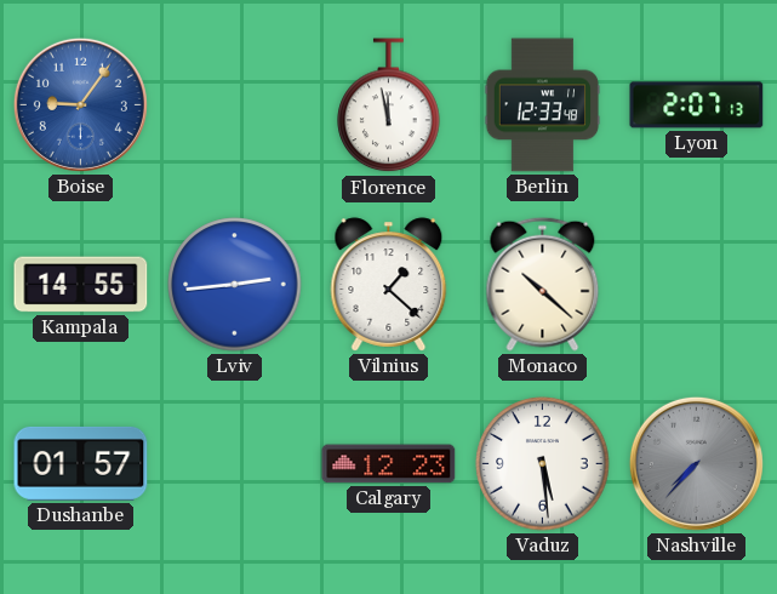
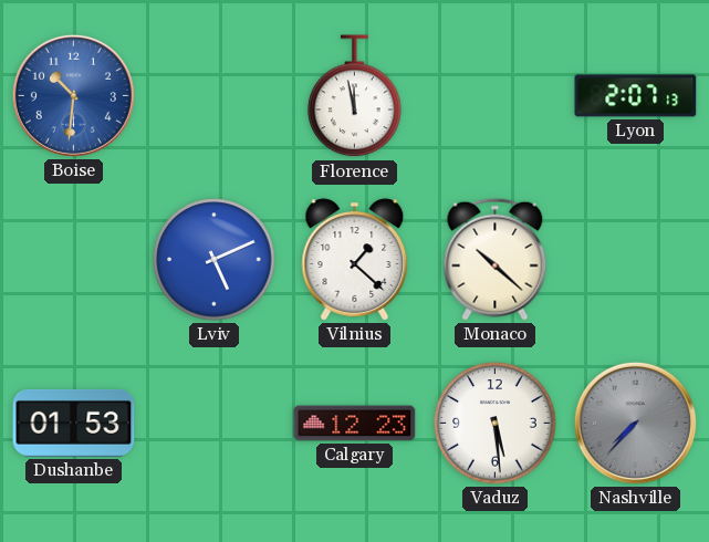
Boise: 9:06 -> 10:31 (73, 95)
Berlin: 12:33 -> none (543, 105)
Kampala: 14:55 -> none (81, 285)
Lviv: 2:44 -> 5:11 (215, 260)
Dushanbe: 01:57 -> 01:53 (74, 423)
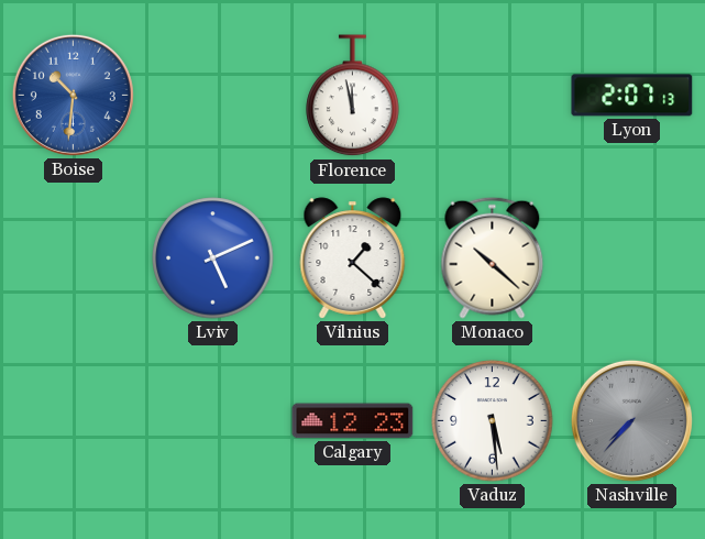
Dushanbe: 01:53 -> none (74, 423)
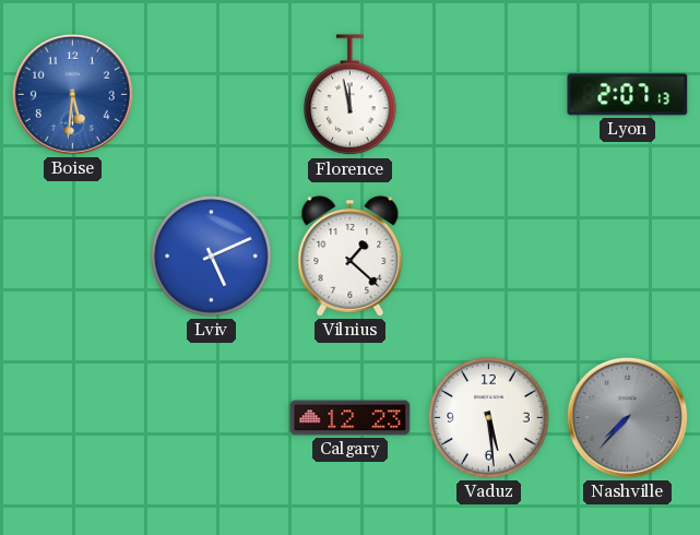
Boise: 10:31 -> 5:31 (72, 94)
Monaco: 10:22 -> none (493, 257)
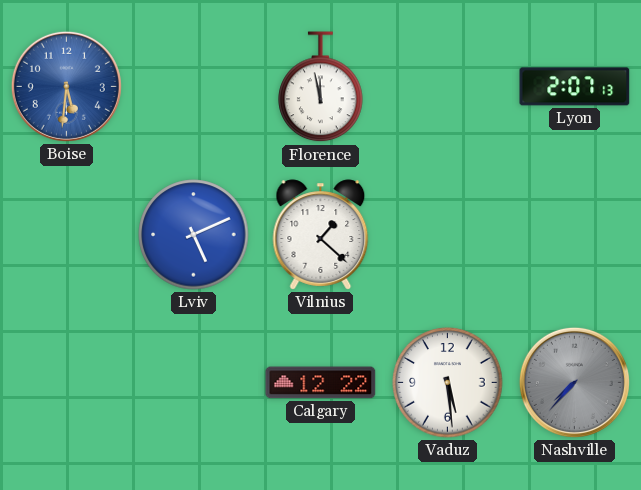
Calgary: 12:23 -> 12:22 (321, 383)
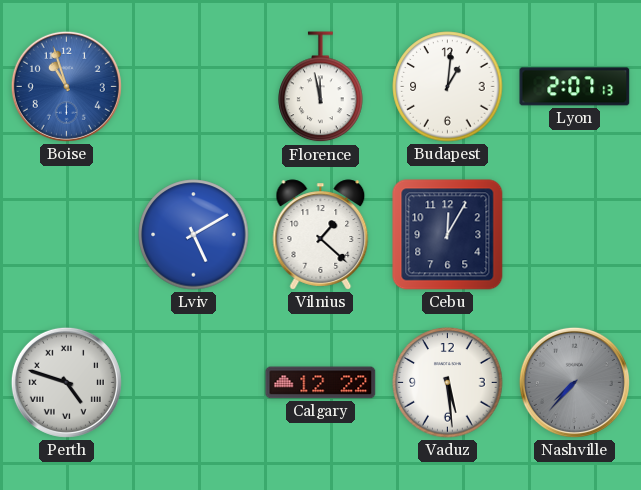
Boise: 5:31 -> 10:57 (66, 86)
Budapest: none -> 1:01 (448, 87)
Lviv: 5:11 -> 5:10 (194, 235)
Cebu: none -> 12:05 (448, 235)
Perth: none -> 4:48 (66, 382)
